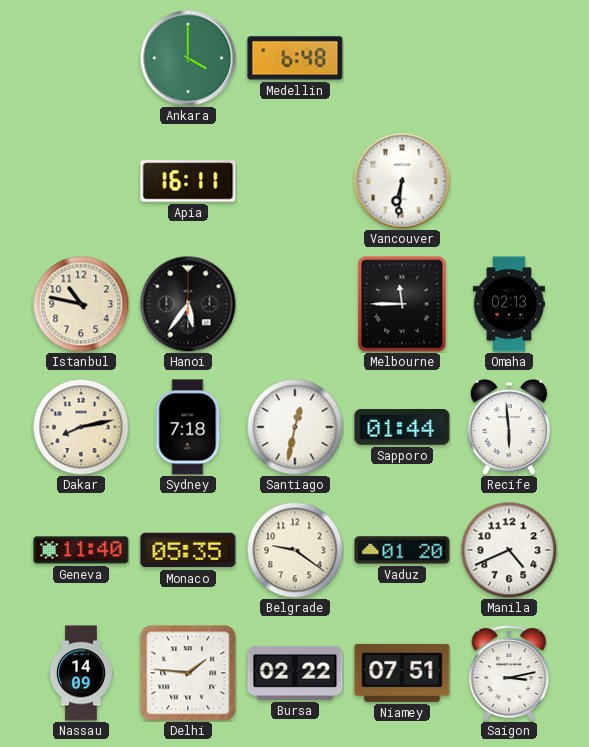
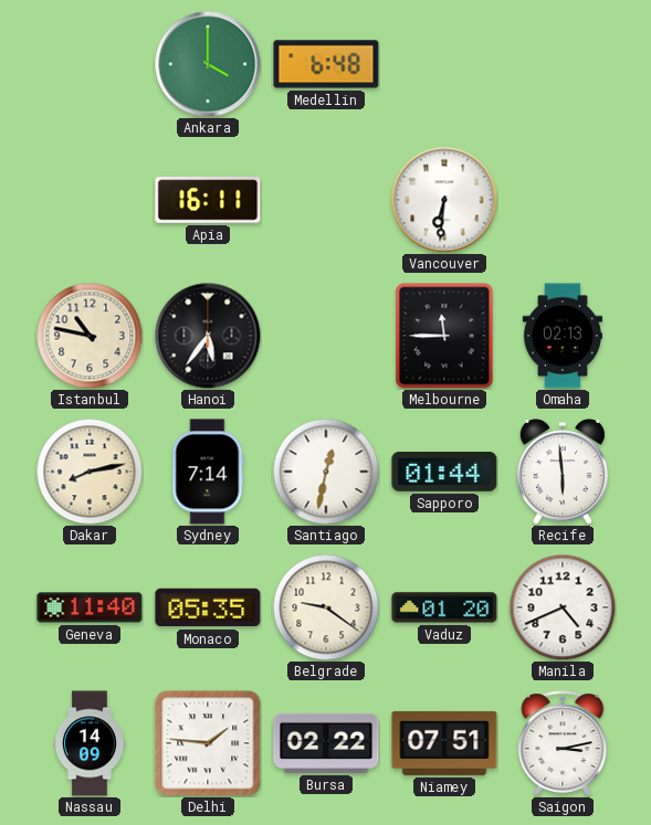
Sydney: 7:18 -> 7:14 (208, 472)
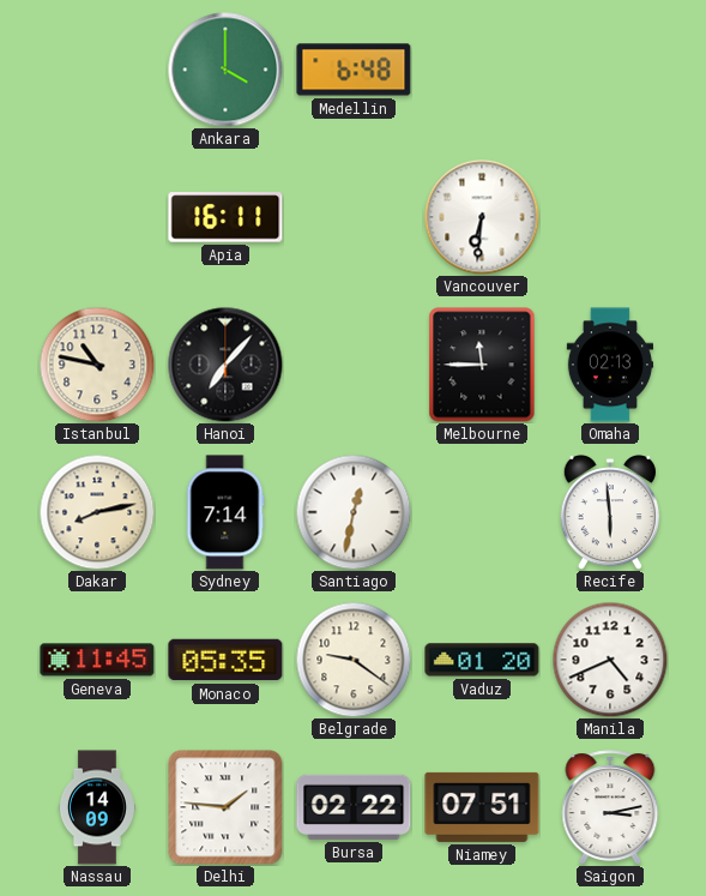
Hanoi: 5:36 -> 7:07 (225, 365)
Sapporo: 01:44 -> none (444, 473)
Geneva: 11:40 -> 11:45 (97, 660)
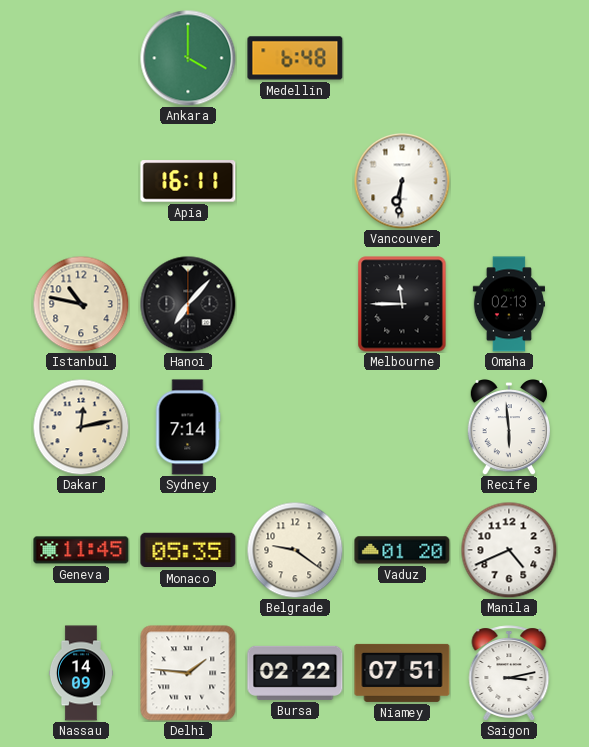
Dakar: 8:13 -> 12:13 (81, 427)
Santiago: 12:32 -> none (354, 512)
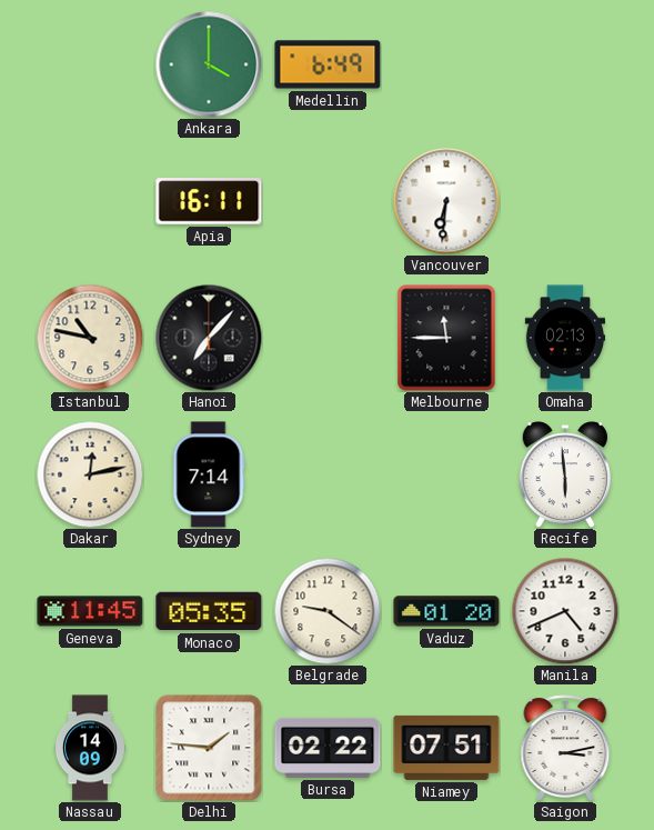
Medellin: 6:48 -> 6:49 (328, 64)
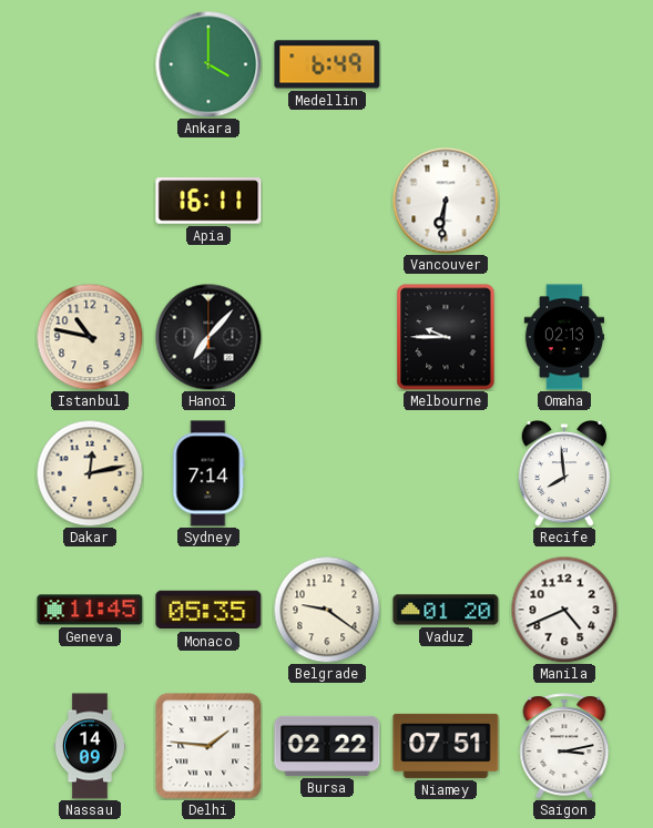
Melbourne: 11:45 -> 9:45 (446, 337)
Recife: 5:59 -> 7:59 (564, 474)
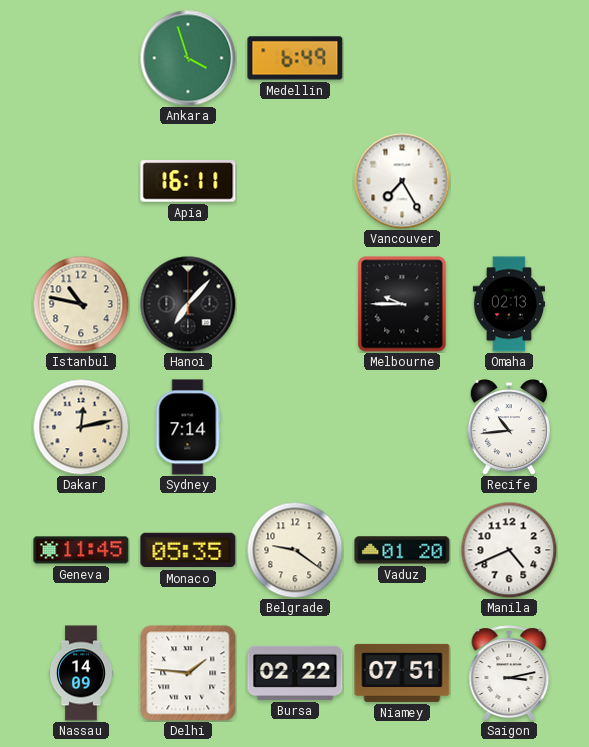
Ankara: 4:00 -> 3:57 (188, 58)
Vancouver: 6:31 -> 7:25 (402, 181)
Recife: 7:59 -> 10:44 (509, 428)
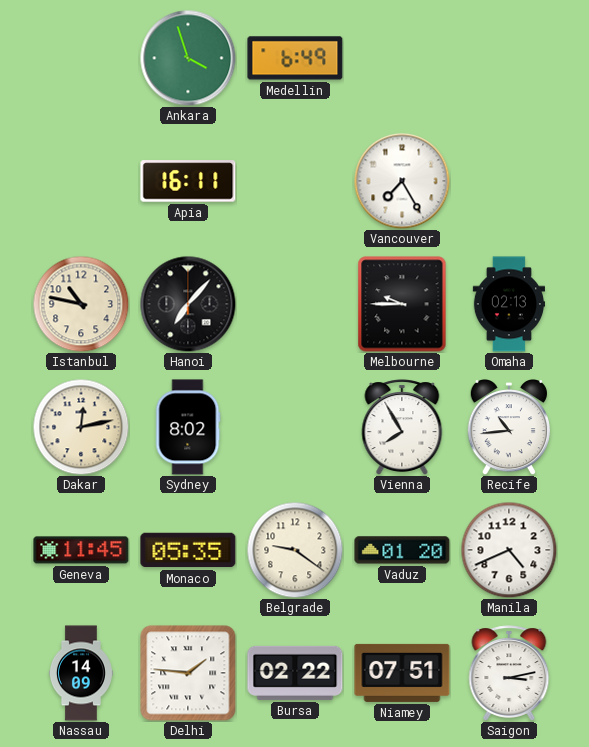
Sydney: 7:14 -> 8:02 (188, 427)
Vienna: none -> 7:55 (402, 427)
